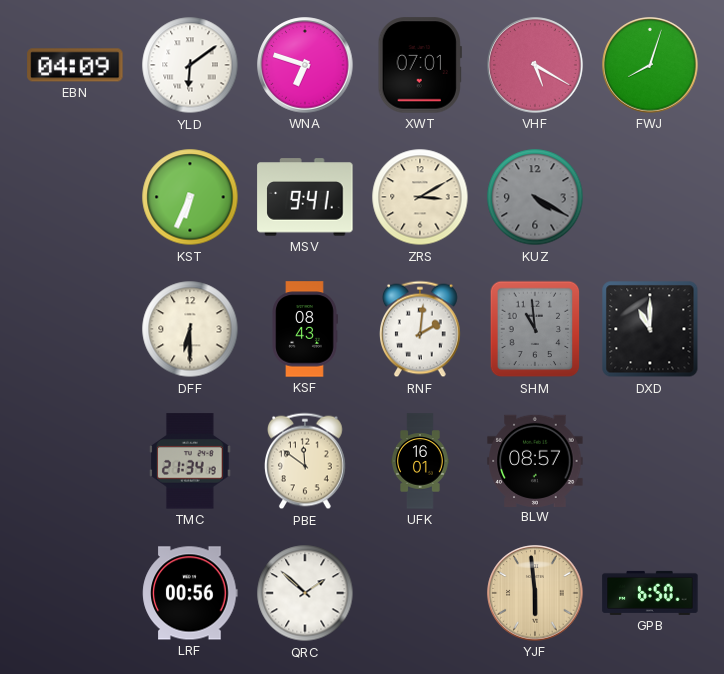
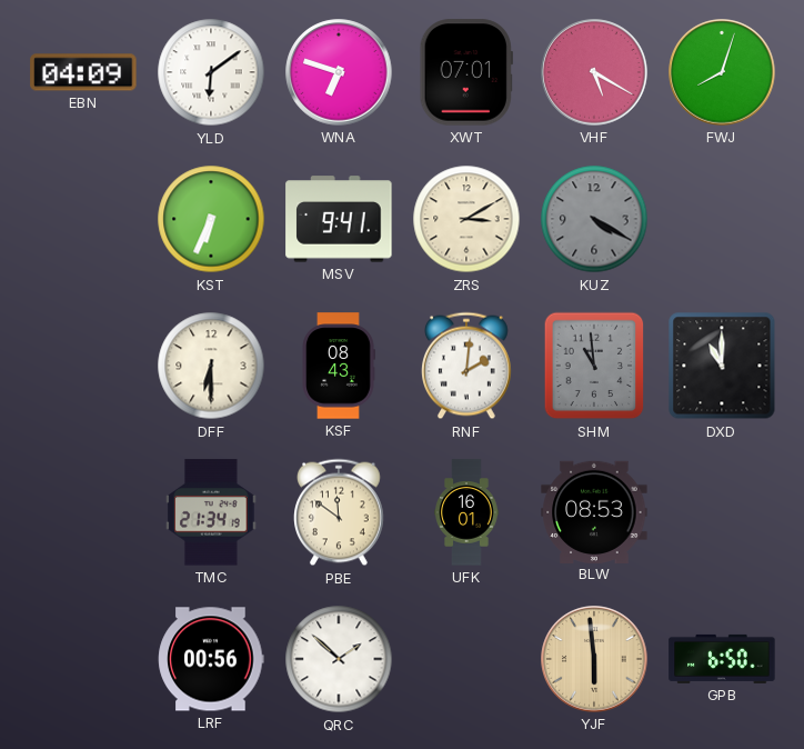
BLW: 08:57 -> 08:53 (594, 511)
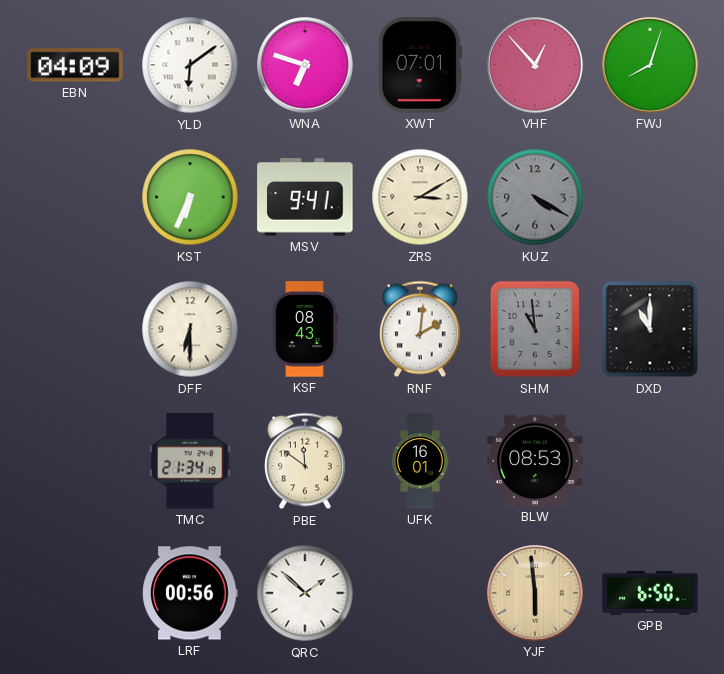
VHF: 5:20 -> 12:53 (535, 65)
